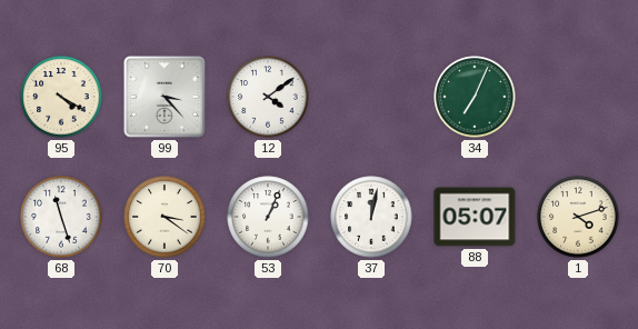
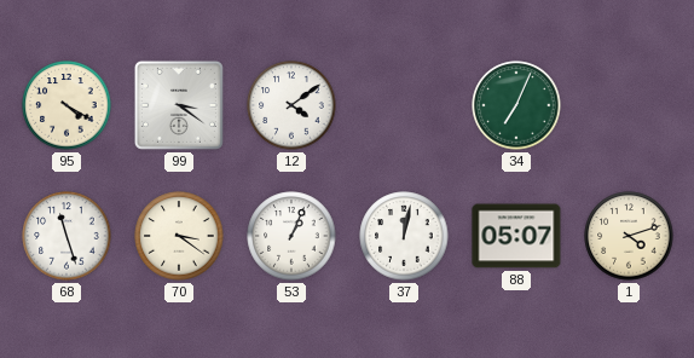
99: 3:23 -> 3:21 (179, 105)
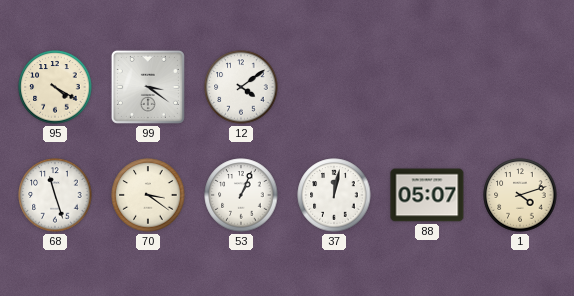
34: 7:04 -> none (516, 105)
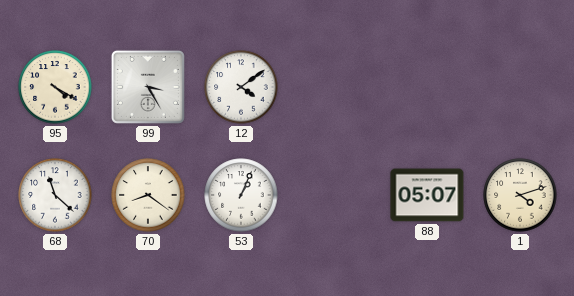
99: 3:21 -> 3:25 (148, 87)
68: 11:27 -> 11:22 (55, 195)
70: 3:21 -> 8:21 (148, 195)
37: 12:02 -> none (334, 195)
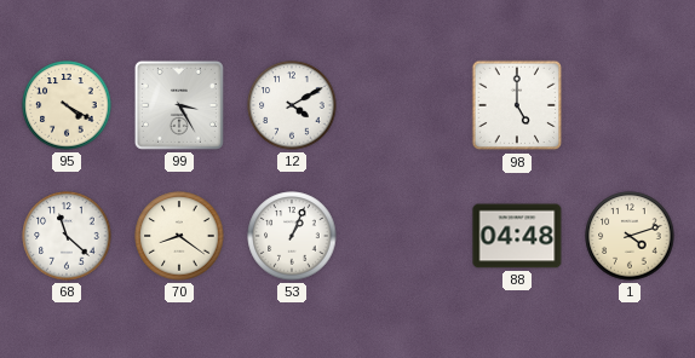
12: 4:09 -> 4:10 (292, 105)
98: none -> 5:00 (517, 105)
88: 05:07 -> 04:48 (517, 236)
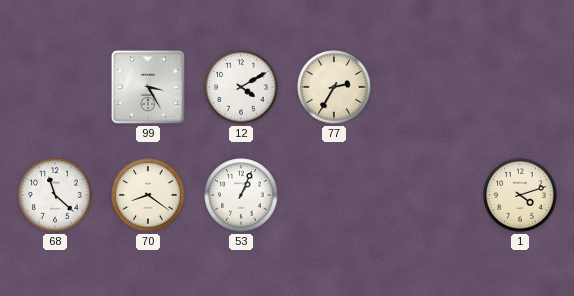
95: 4:20 -> none (67, 105)
77: none -> 2:35 (334, 87)
98: 5:00 -> none (517, 105)
88: 04:48 -> none (517, 236)
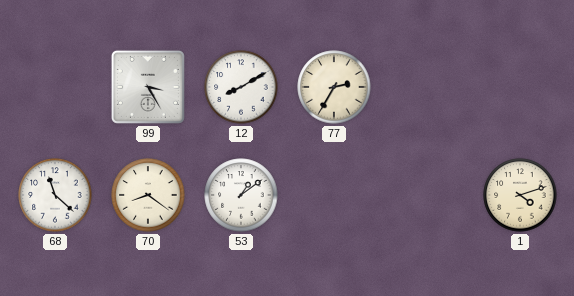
12: 4:10 -> 8:10 (241, 87)
53: 1:04 -> 1:09 (241, 195)
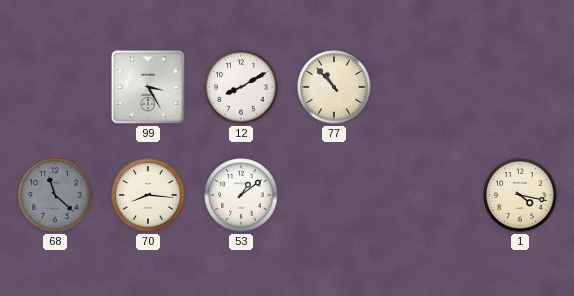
77: 2:35 -> 10:53 (334, 87)
68 dial: white -> grey (55, 195)
70: 8:21 -> 8:16 (148, 195)
1: 4:12 -> 4:17 (520, 195)
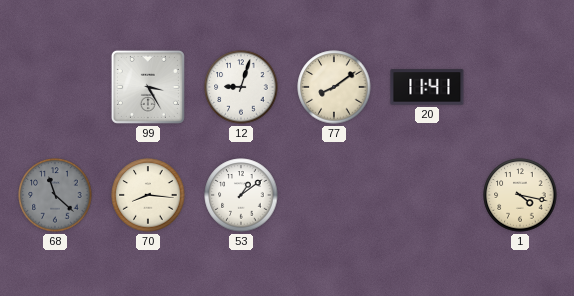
12: 8:10 -> 9:03 (241, 87)
77: 10:53 -> 8:09 (334, 87)
20: none -> 11:41 (427, 87)
